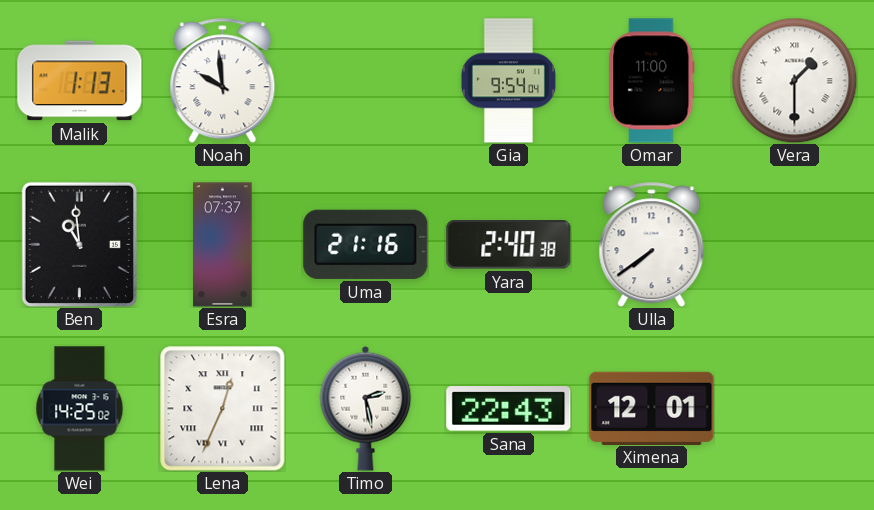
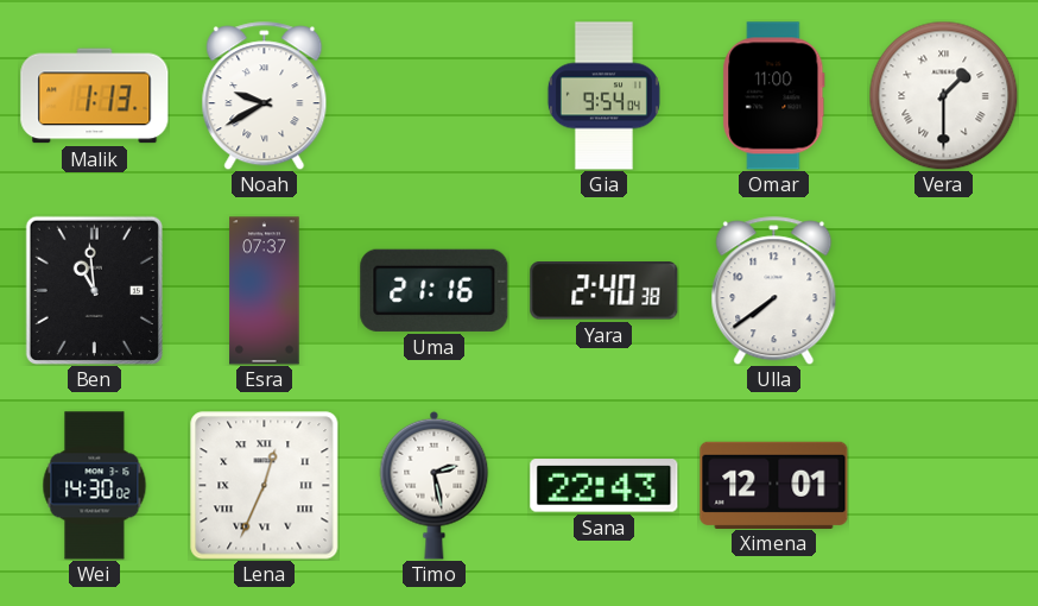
Noah: 9:59 -> 9:40 (265, 96)
Wei: 14:25 -> 14:30 (95, 486)
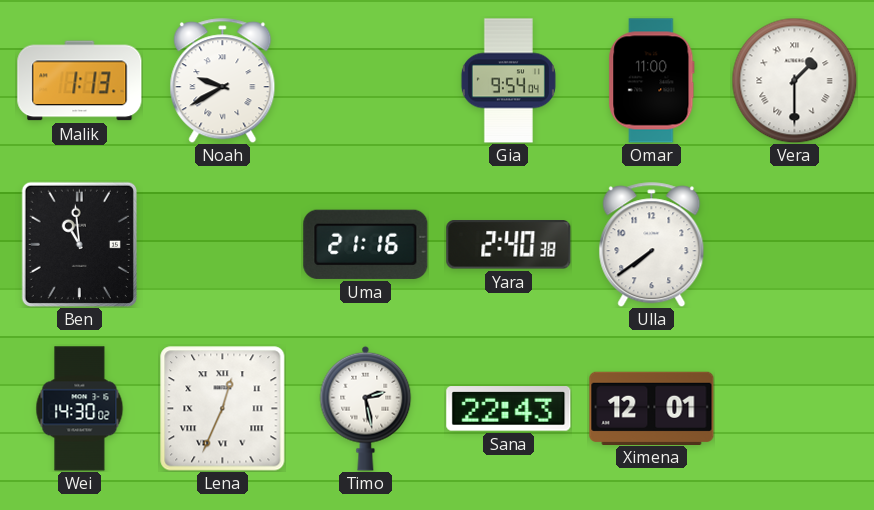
Esra: 07:37 -> none (265, 291)
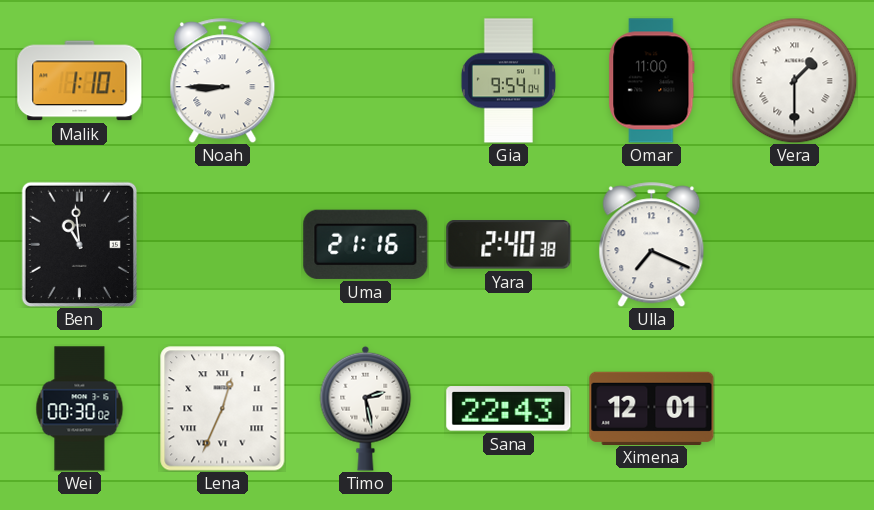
Malik: 1:13 -> 1:10 (80, 81)
Noah: 9:40 -> 8:45 (223, 81)
Ulla: 7:39 -> 7:19 (652, 245)
Wei: 14:30 -> 00:30 (80, 409)
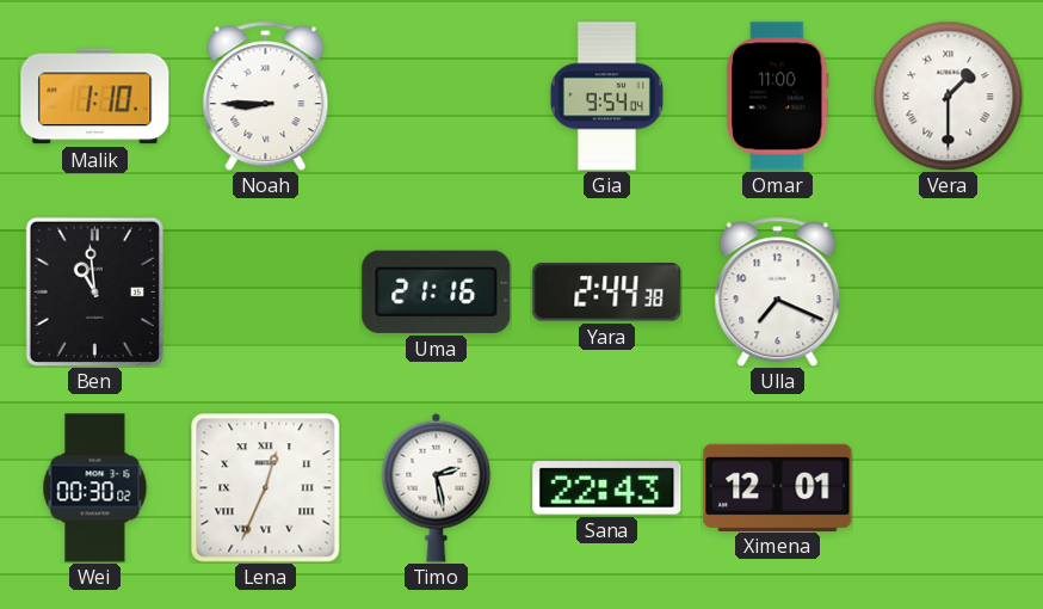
Yara: 2:40 -> 2:44 (607, 293)
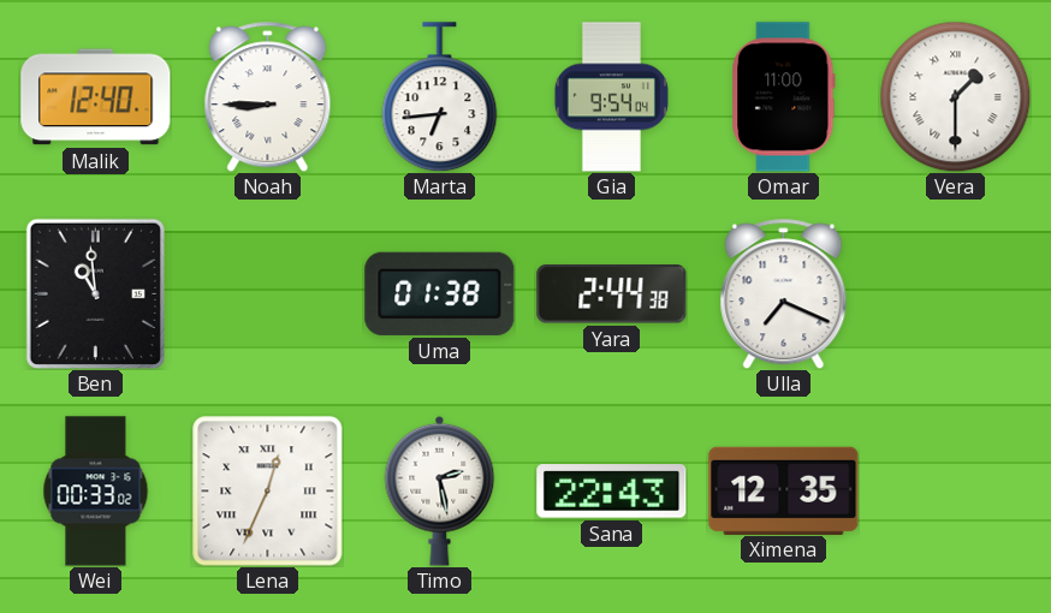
Malik: 1:10 -> 12:40 (96, 97)
Marta: none -> 6:44 (440, 97)
Uma: 21:16 -> 01:38 (440, 293)
Wei: 00:30 -> 00:33 (96, 492)
Ximena: 12:01 -> 12:35 (784, 490)
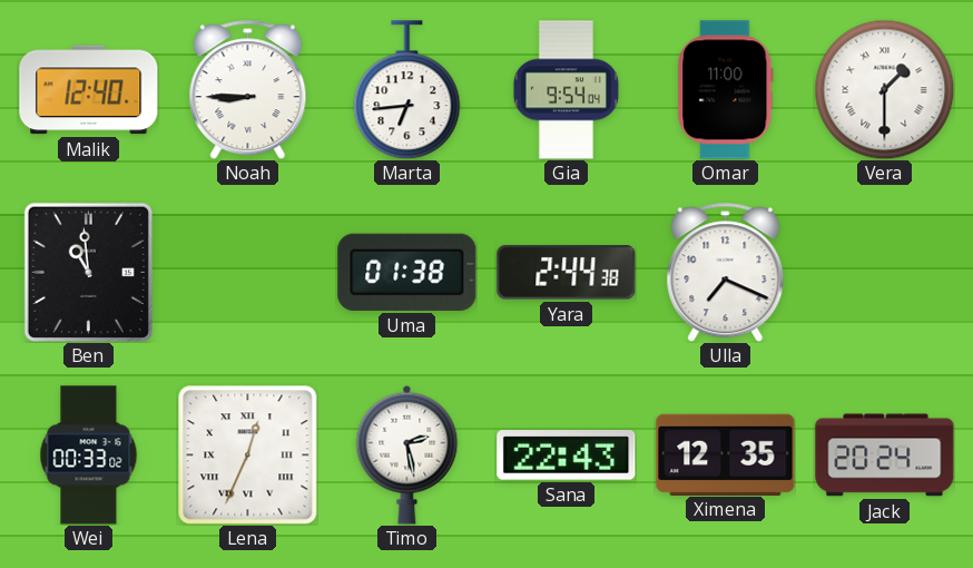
Jack: none -> 20:24 (885, 456)
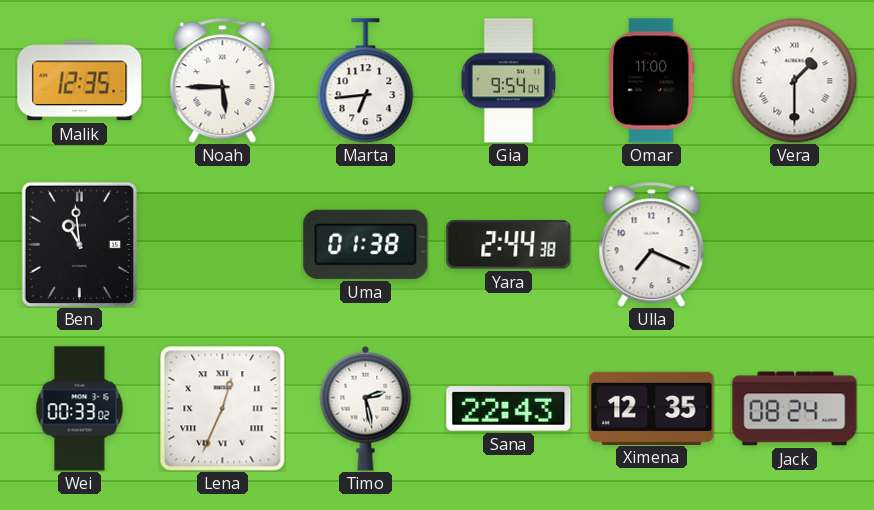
Malik: 12:40 -> 12:35 (80, 81)
Noah: 8:45 -> 5:45 (223, 81)
Jack: 20:24 -> 08:24 (795, 409)
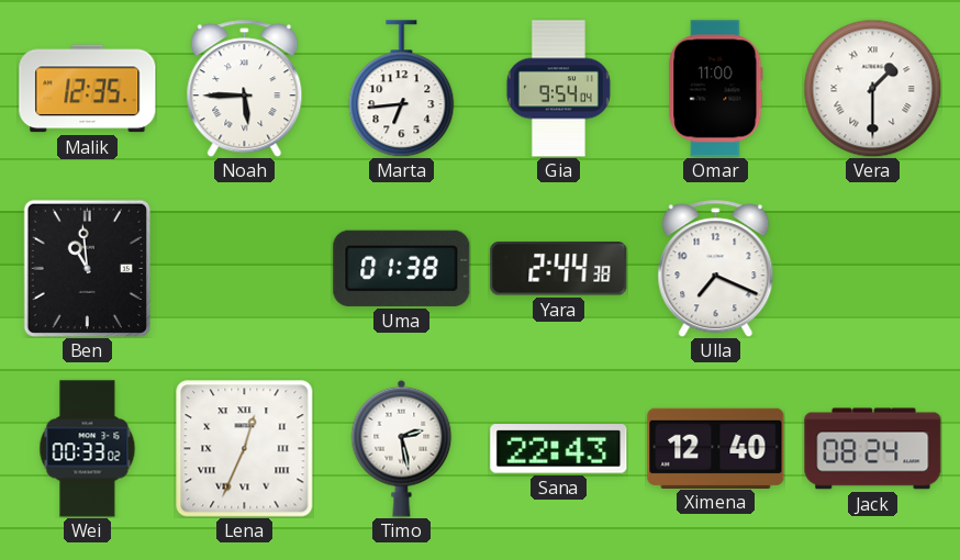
Ximena: 12:35 -> 12:40 (716, 448)
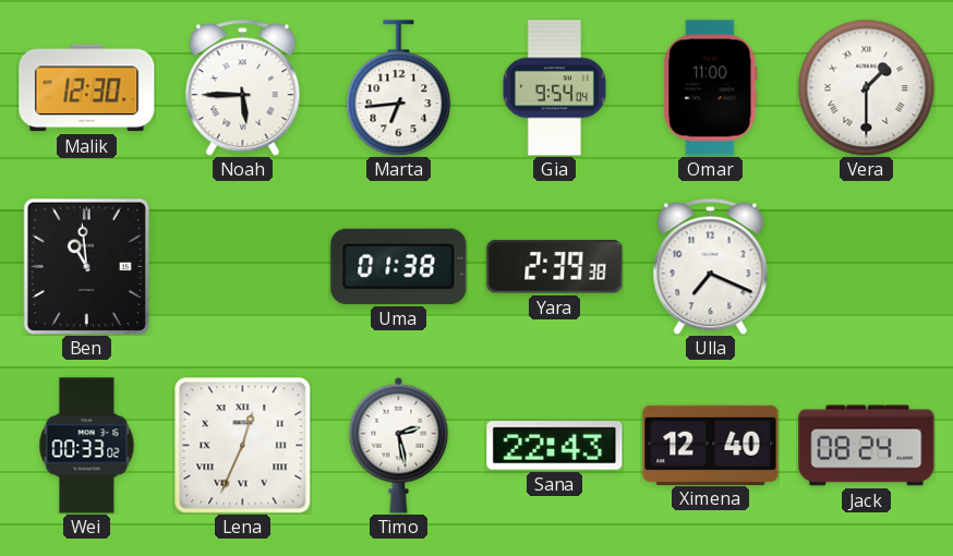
Malik: 12:35 -> 12:30 (87, 88)
Yara: 2:44 -> 2:39 (555, 267)
